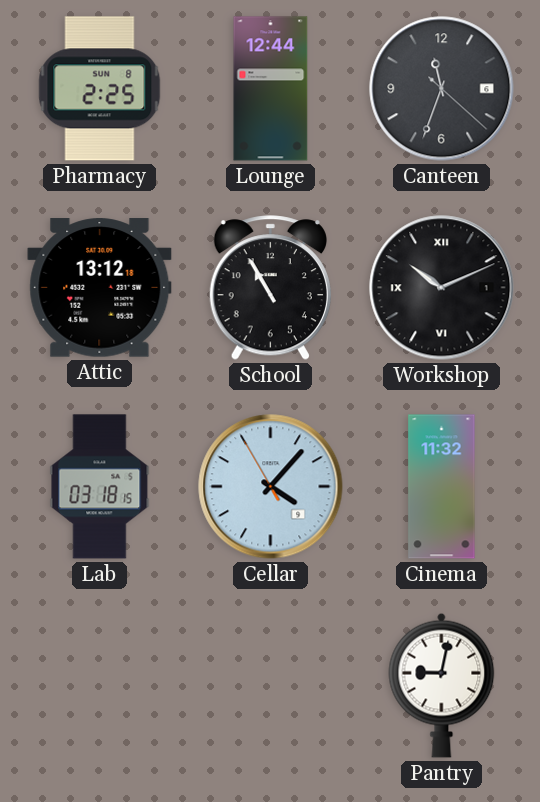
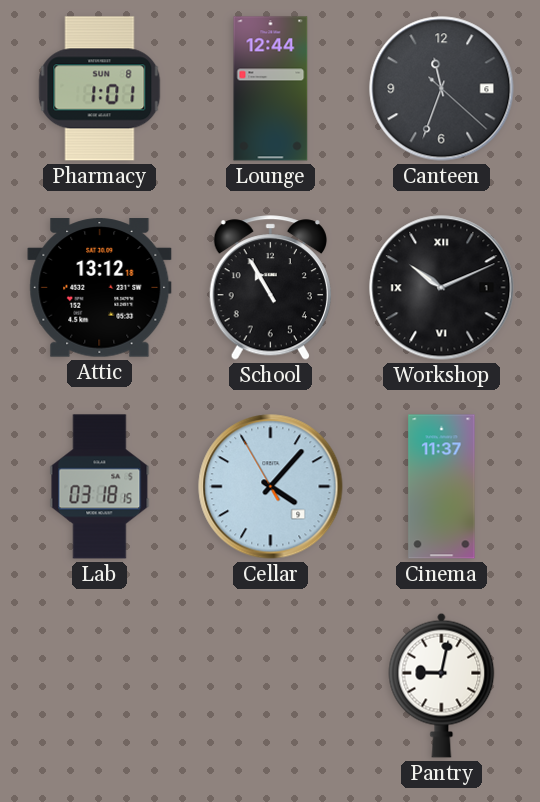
Pharmacy: 2:25 -> 1:01 (100, 89)
Cinema: 11:32 -> 11:37 (442, 487)
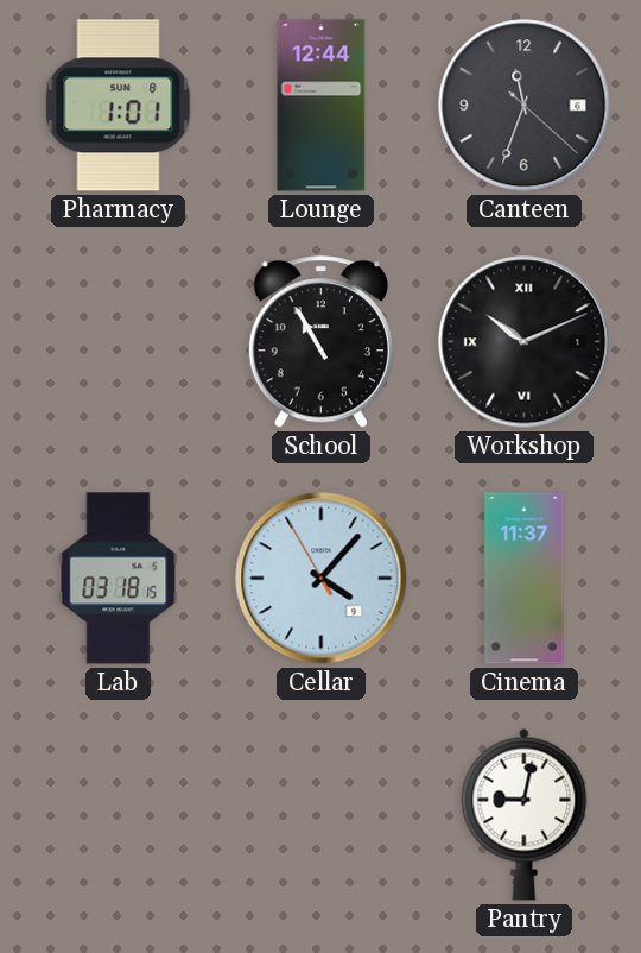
Attic: 13:12 -> none (100, 288)
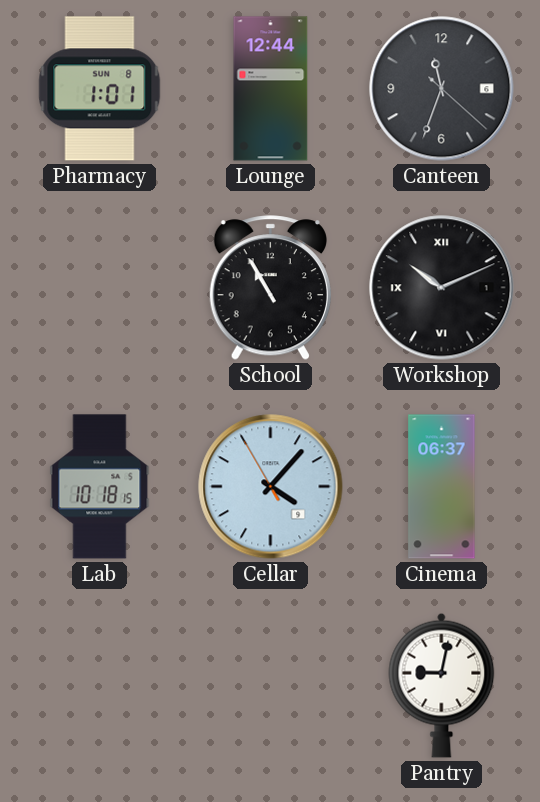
Lab: 03:18 -> 10:18 (100, 487)
Cinema: 11:37 -> 06:37 (442, 487)
